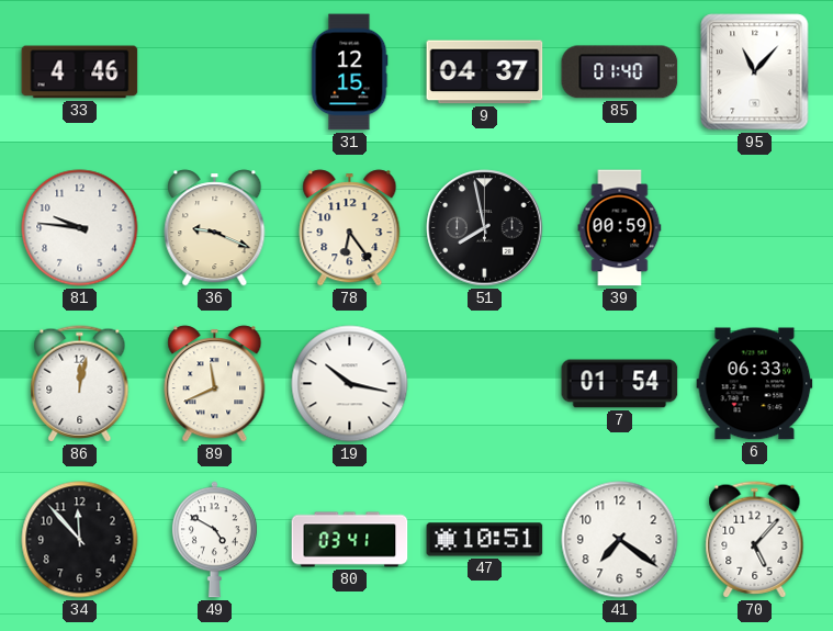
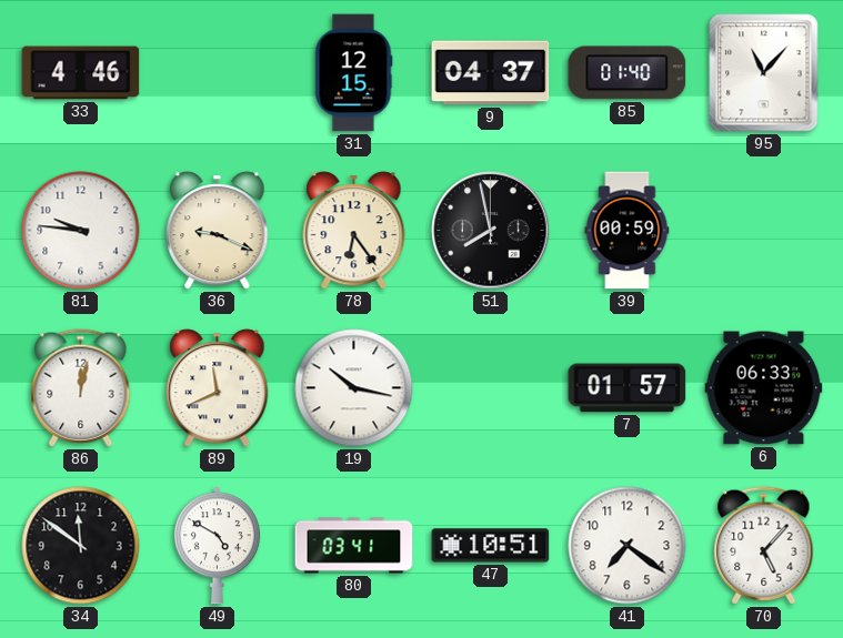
7: 01:54 -> 01:57 (628, 388)
34: 11:53 -> 11:51 (81, 546)
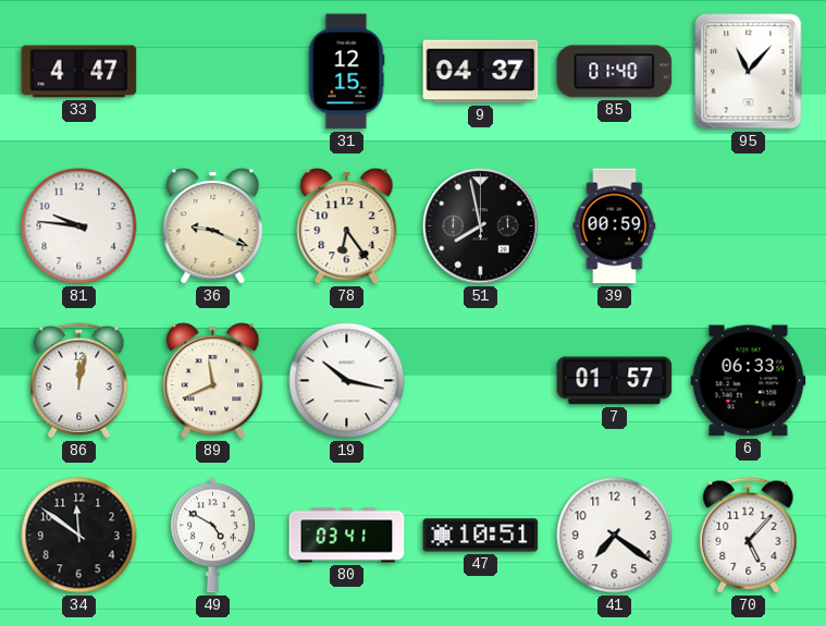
33: 4:46 -> 4:47 (79, 72)
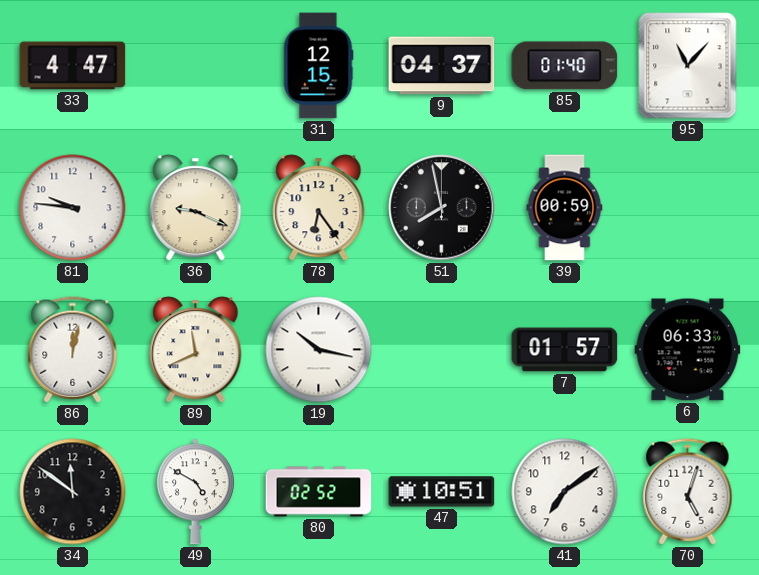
80: 03:41 -> 02:52 (319, 492)
41: 7:21 -> 7:09 (565, 492)
70: 5:07 -> 5:03 (688, 492)
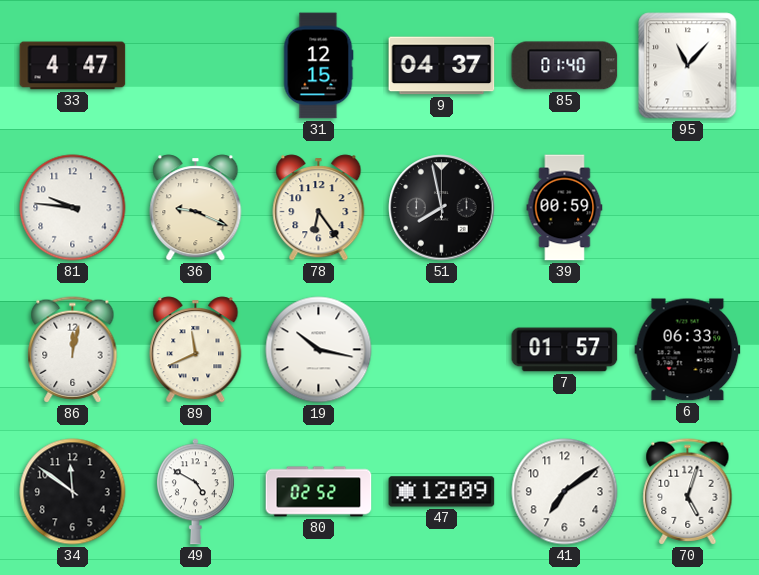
47: 10:51 -> 12:09 (442, 492)
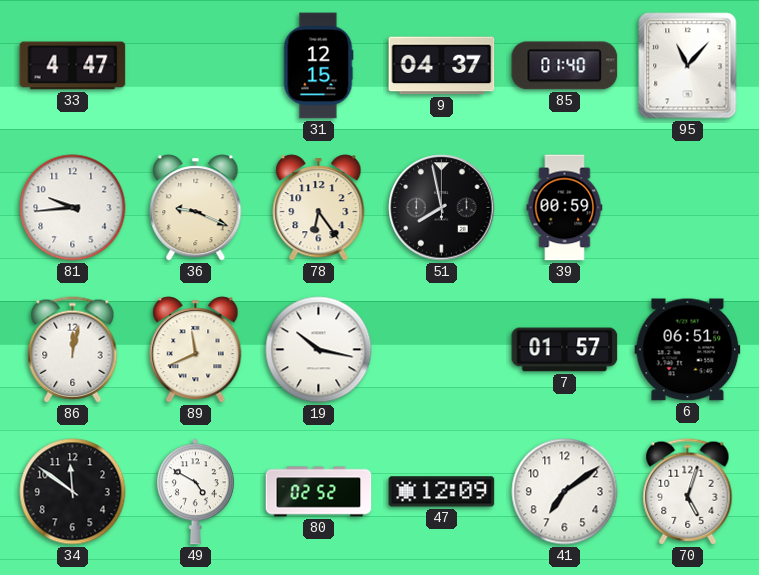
81: 9:46 -> 9:44 (73, 208)
6: 06:33 -> 06:51 (688, 350)
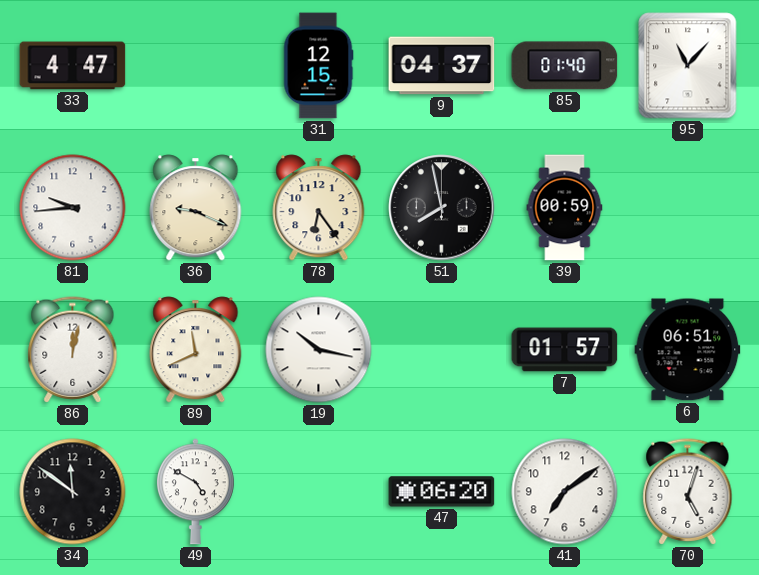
80: 02:52 -> none (319, 492)
47: 12:09 -> 06:20 (442, 492)
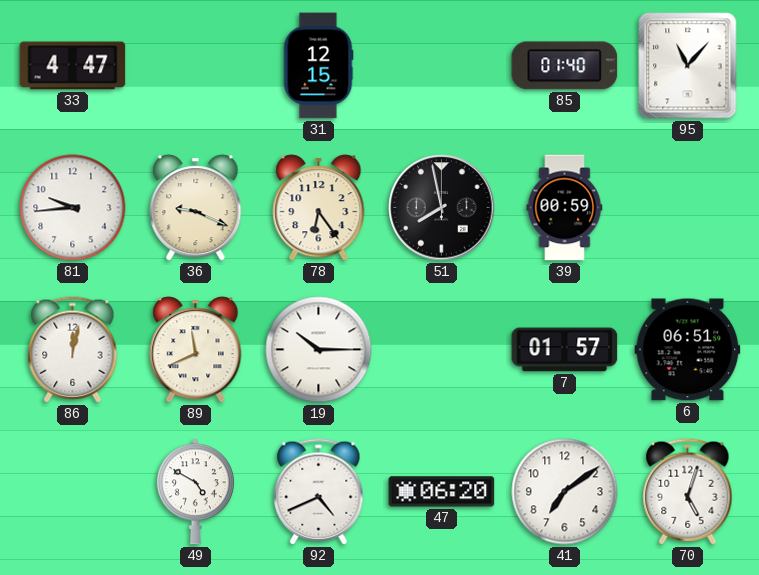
9: 04:37 -> none (442, 66)
19: 10:17 -> 10:15 (319, 350)
34: 11:51 -> none (73, 492)
92: none -> 4:41 (319, 492)
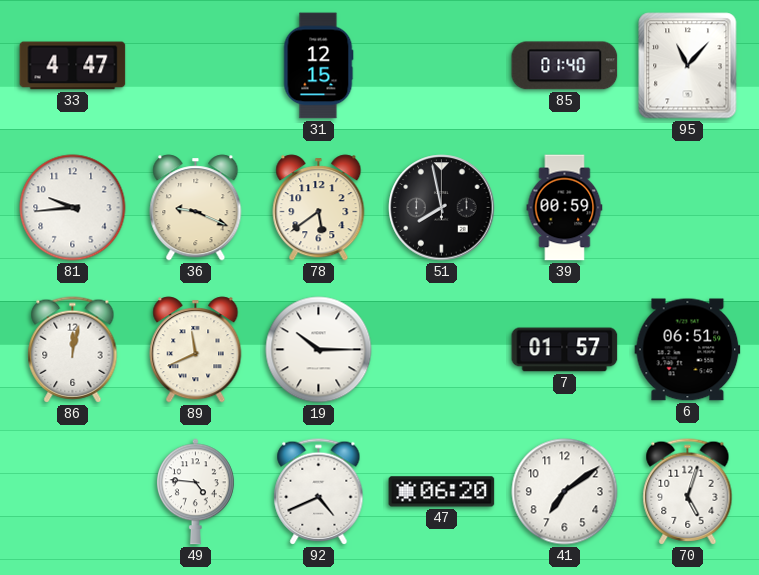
78: 6:24 -> 5:39 (319, 208)
49: 4:50 -> 4:46 (195, 492)
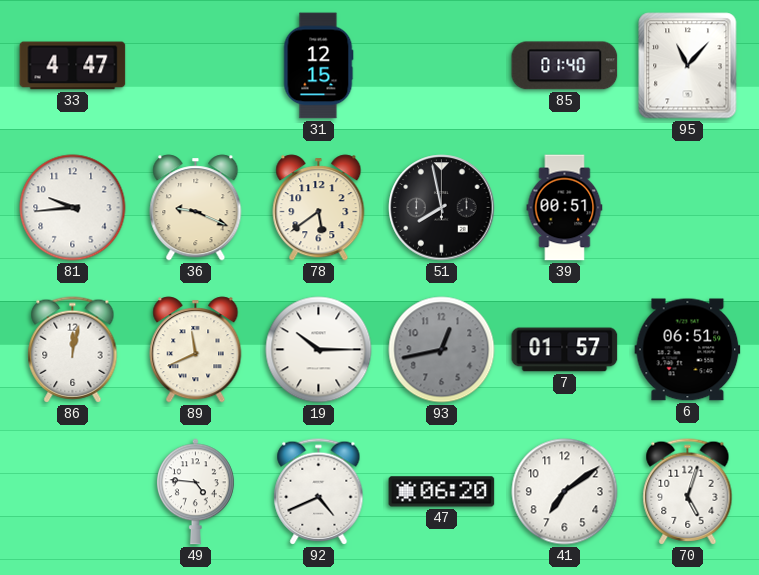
39: 00:59 -> 00:51 (565, 208)
93: none -> 12:43 (442, 350)
